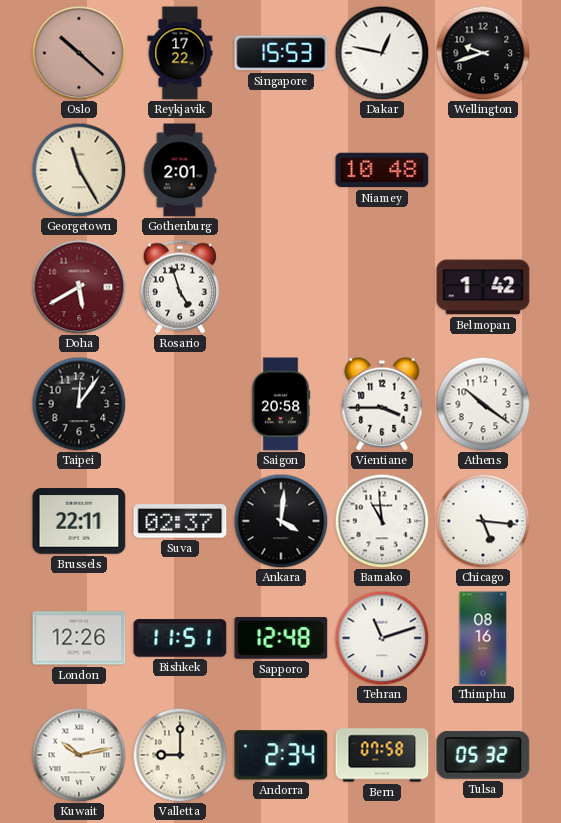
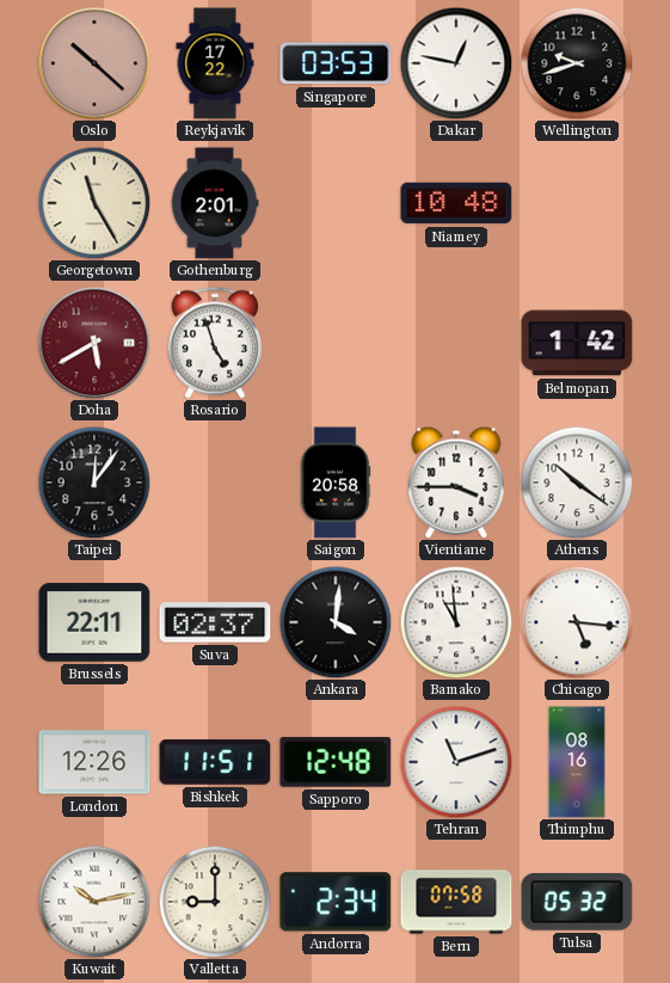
Singapore: 15:53 -> 03:53 (336, 63)
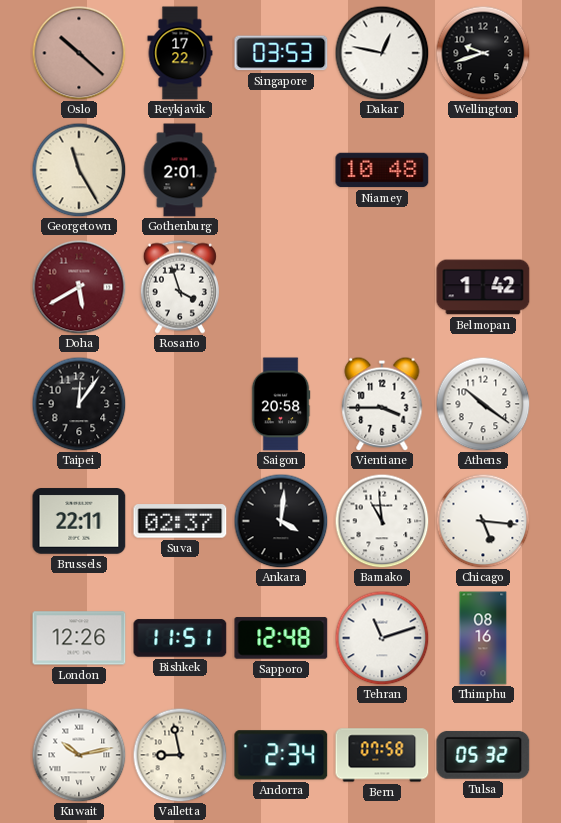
Rosario: 4:57 -> 3:57 (180, 287)
Valletta: 9:00 -> 8:58 (180, 755)
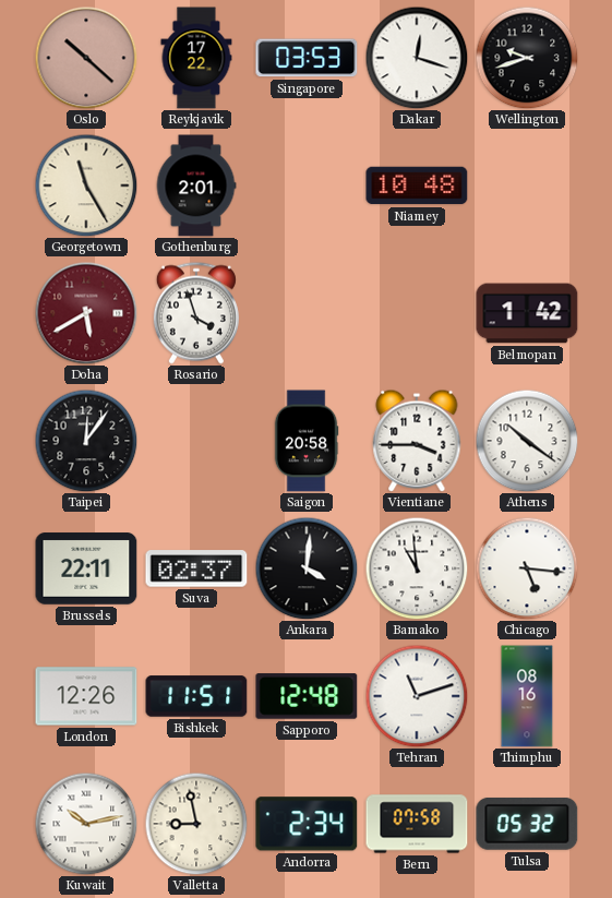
Dakar: 12:47 -> 12:18 (417, 58)
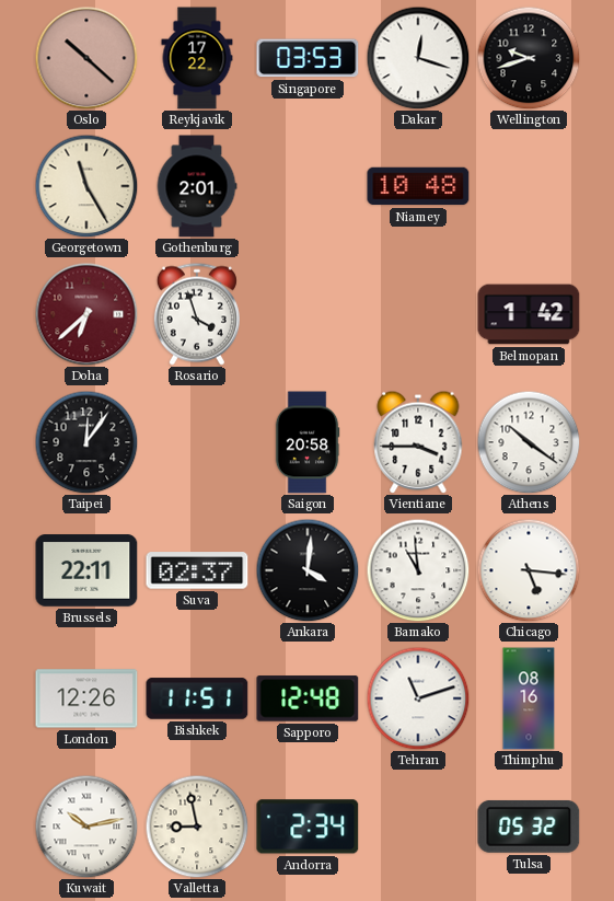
Doha: 5:40 -> 6:38 (86, 314)
Bern: 07:58 -> none (417, 824)
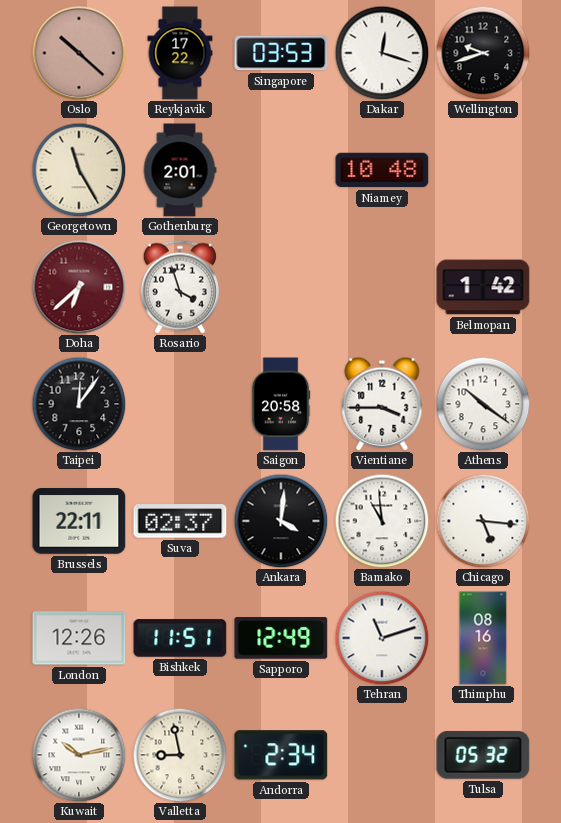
Sapporo: 12:48 -> 12:49 (281, 638)
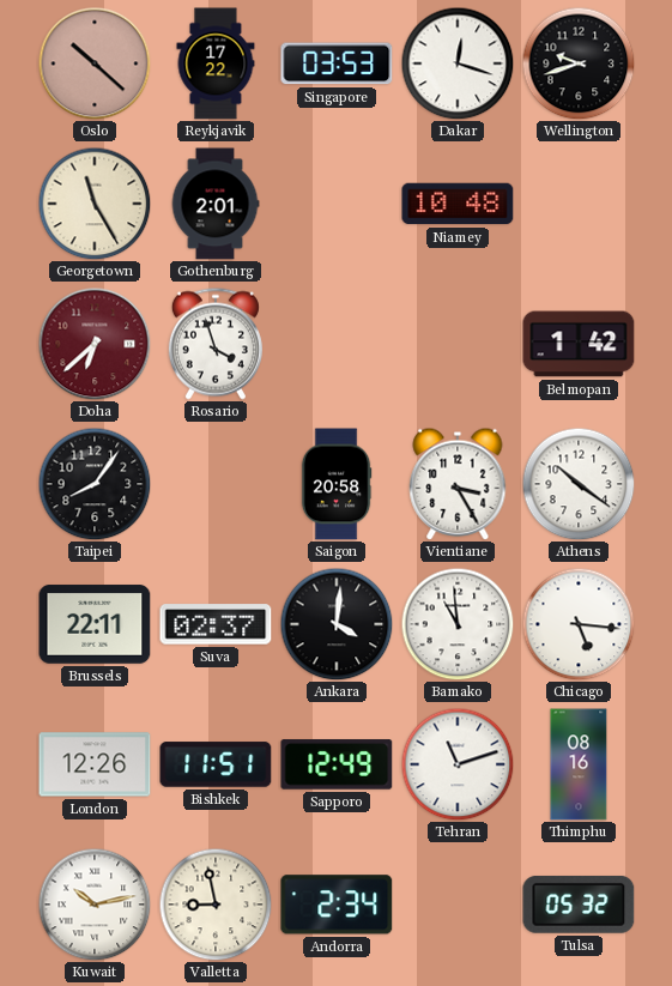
Taipei: 12:06 -> 8:06 (95, 484)
Vientiane: 3:45 -> 3:25 (458, 484)
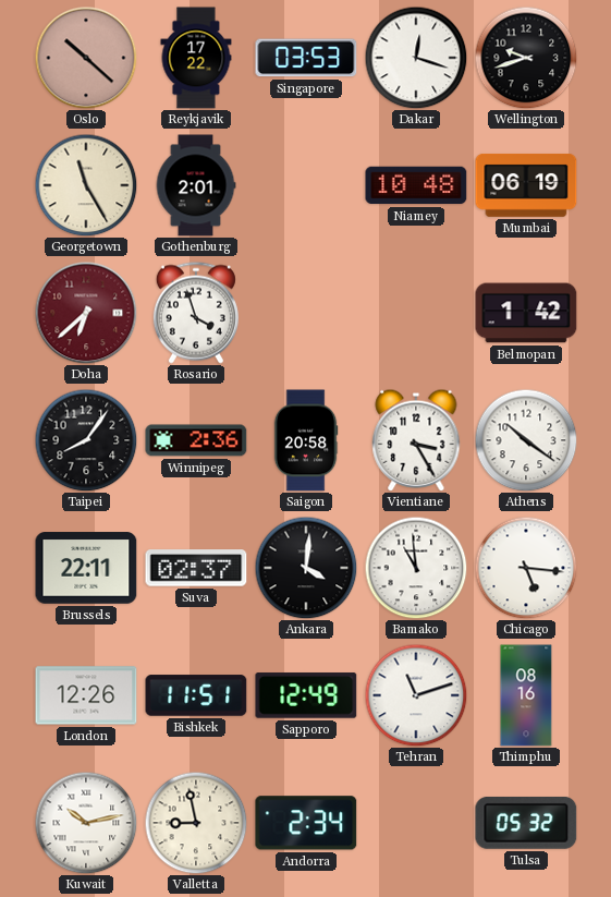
Mumbai: none -> 06:19 (526, 185)
Winnipeg: none -> 2:36 (196, 440)
